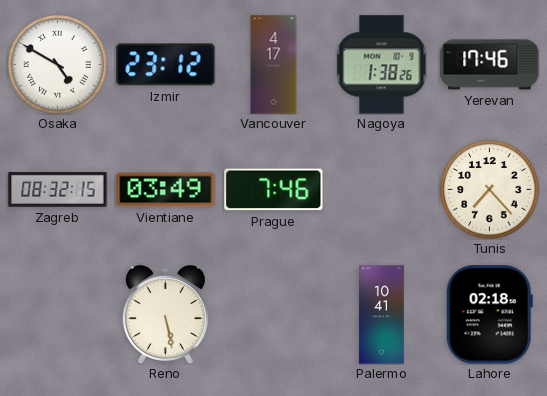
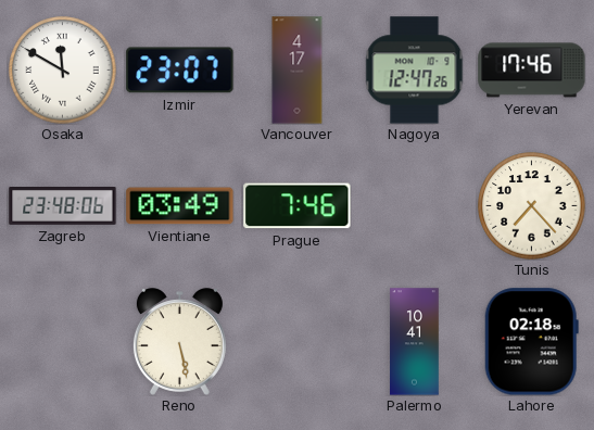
Osaka: 4:50 -> 11:50 (63, 71)
Izmir: 23:12 -> 23:07 (180, 71)
Nagoya: 1:38 -> 12:47 (415, 71)
Zagreb: 08:32 -> 23:48 (63, 206)
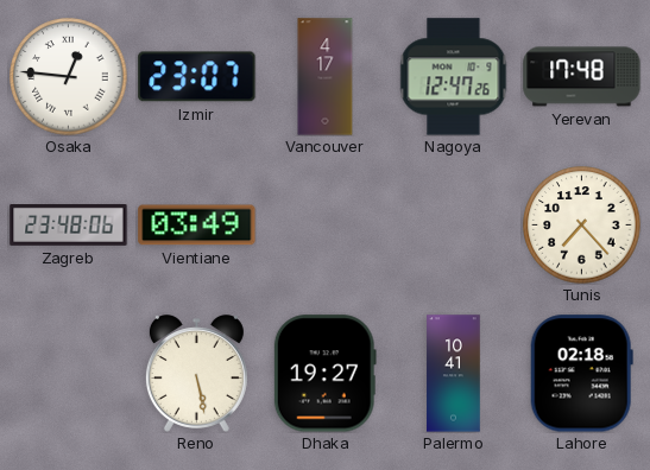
Osaka: 11:50 -> 12:46 (69, 77)
Yerevan: 17:46 -> 17:48 (582, 77)
Prague: 7:46 -> none (298, 206)
Dhaka: none -> 19:27 (324, 374)
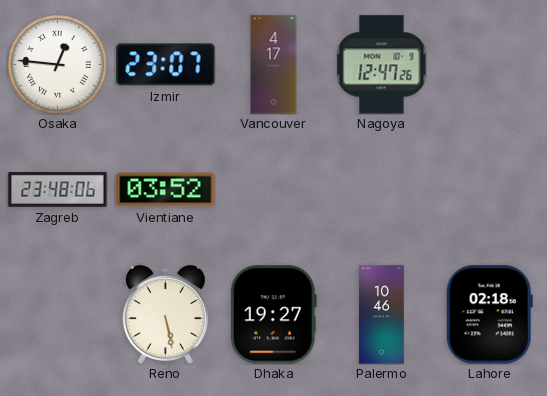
Yerevan: 17:48 -> none (582, 77)
Vientiane: 03:49 -> 03:52 (166, 190)
Tunis: 7:23 -> none (582, 226)
Palermo: 10:41 -> 10:46 (382, 315)
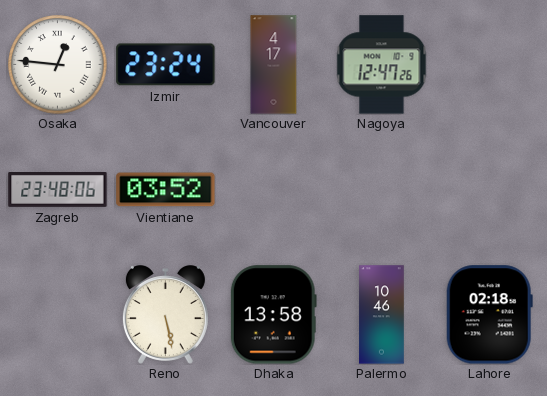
Izmir: 23:07 -> 23:24 (166, 65)
Dhaka: 19:27 -> 13:58 (273, 315)
